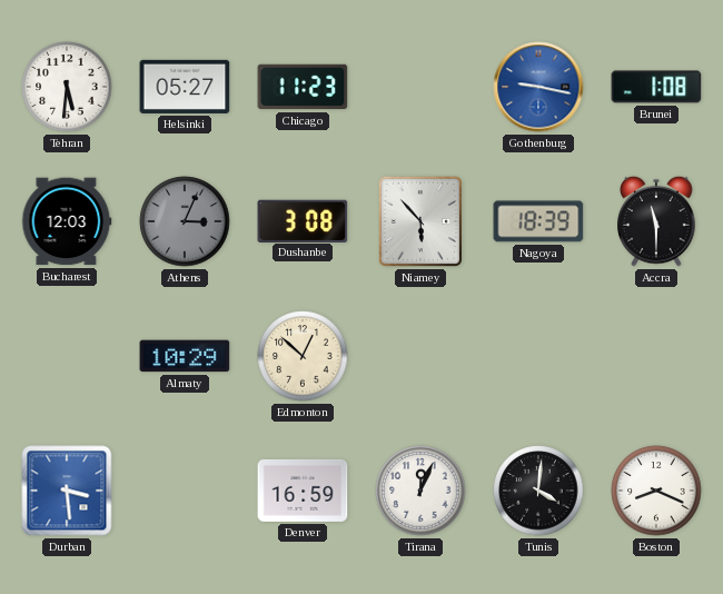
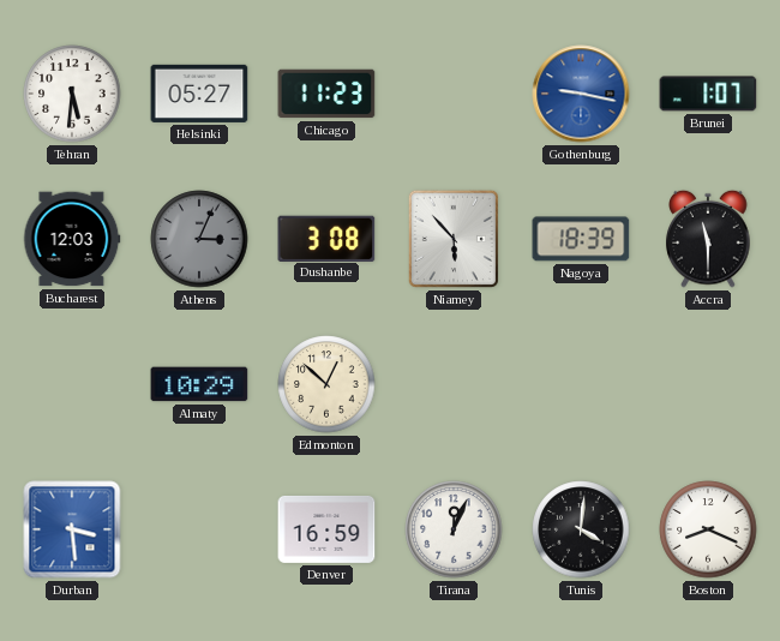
Brunei: 1:08 -> 1:07 (708, 94)
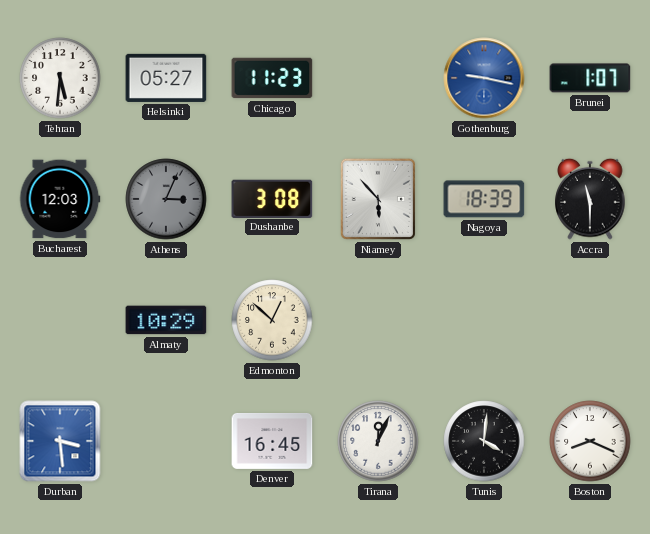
Denver: 16:59 -> 16:45 (272, 441)
